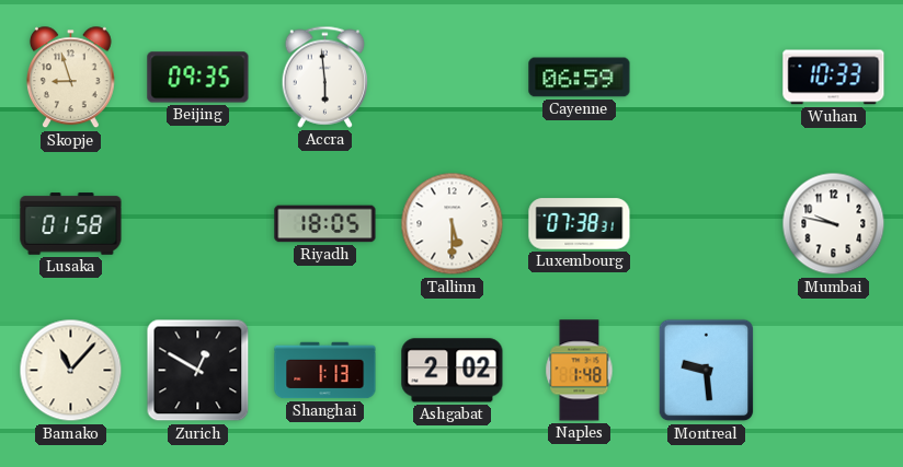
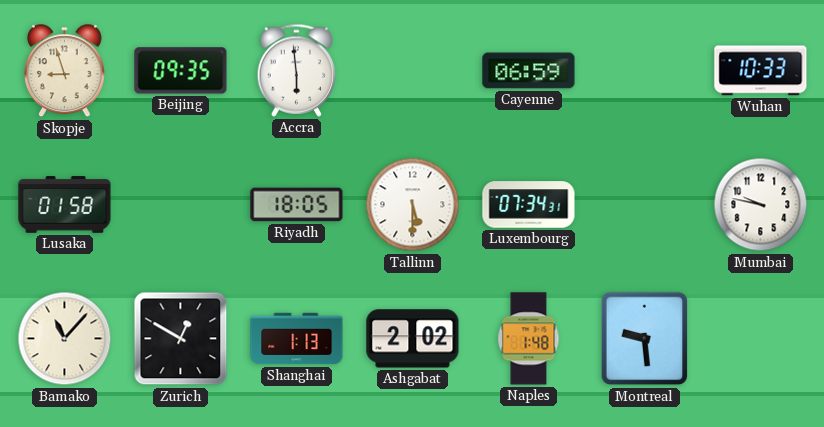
Luxembourg: 07:38 -> 07:34 (529, 205)
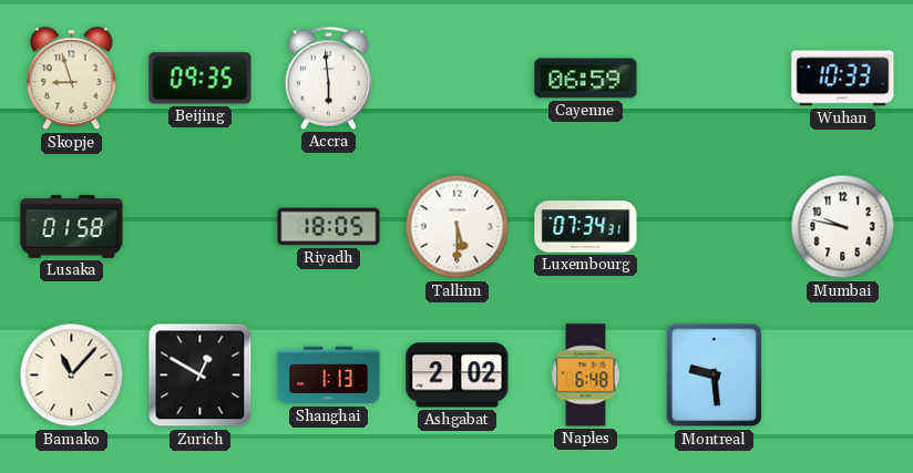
Naples: 1:48 -> 6:48 (586, 376)
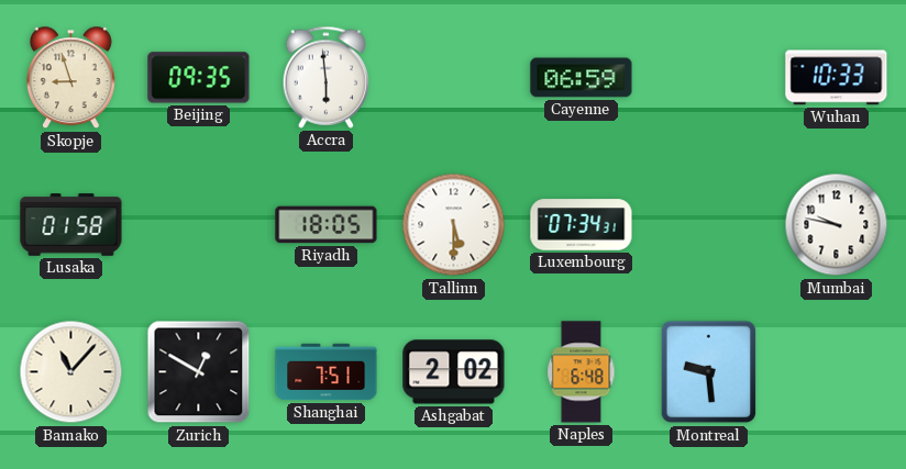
Shanghai: 1:13 -> 7:51 (327, 372)
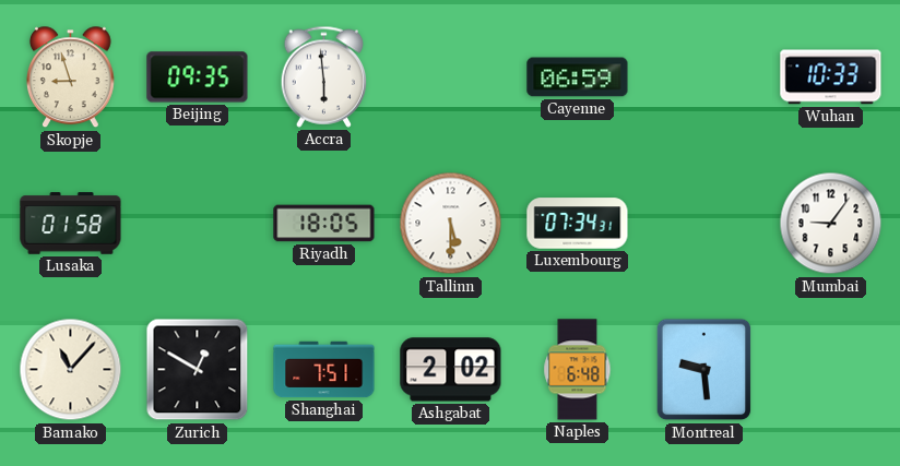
Mumbai: 9:47 -> 9:06 (831, 224)
